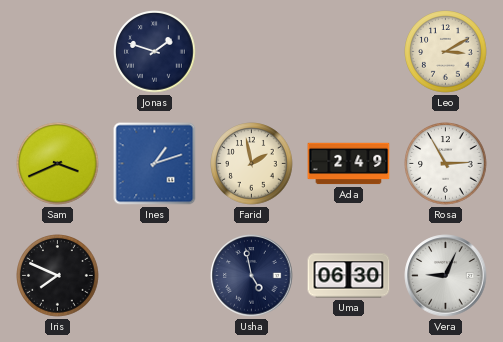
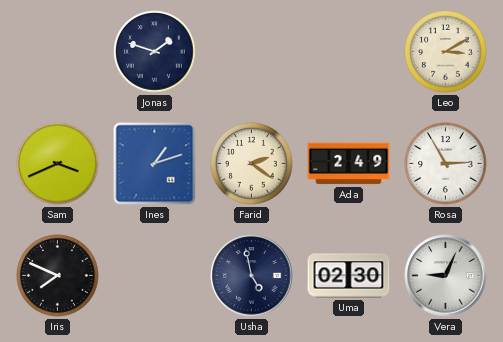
Farid: 1:58 -> 2:21 (252, 164)
Uma: 06:30 -> 02:30 (349, 276)
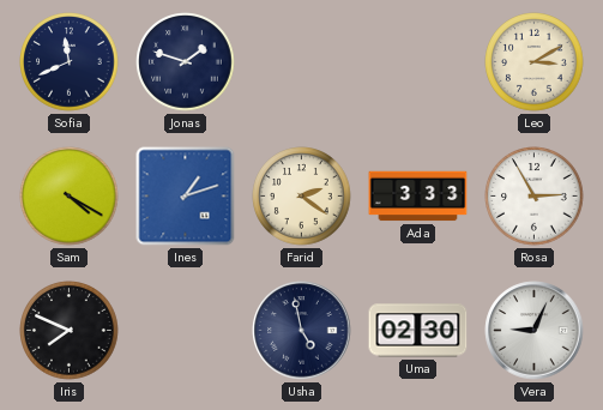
Sofia: none -> 11:41 (70, 62)
Sam: 3:41 -> 4:20 (70, 197)
Ada: 2:49 -> 3:33 (418, 197)
